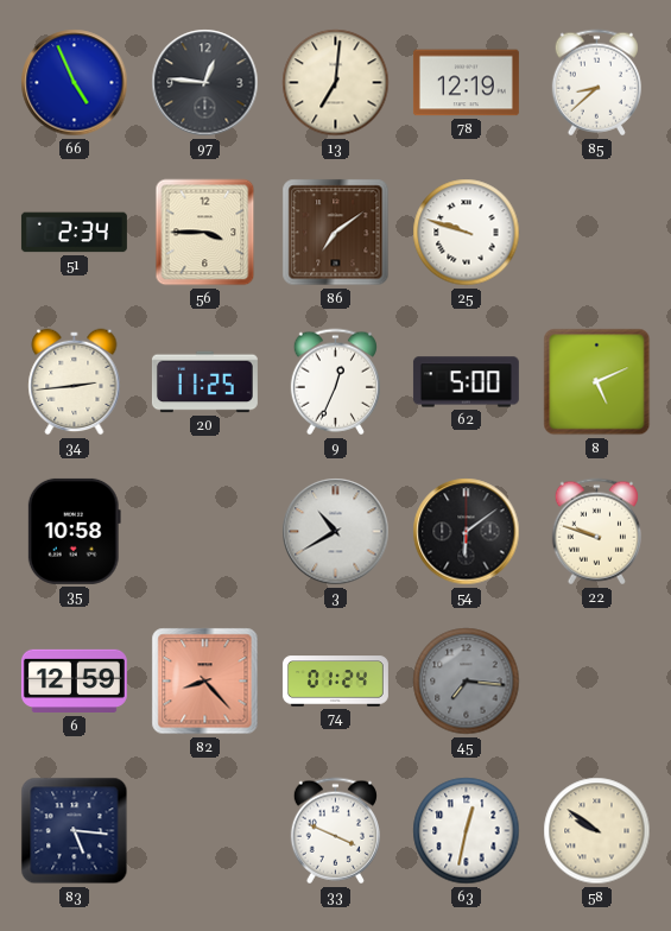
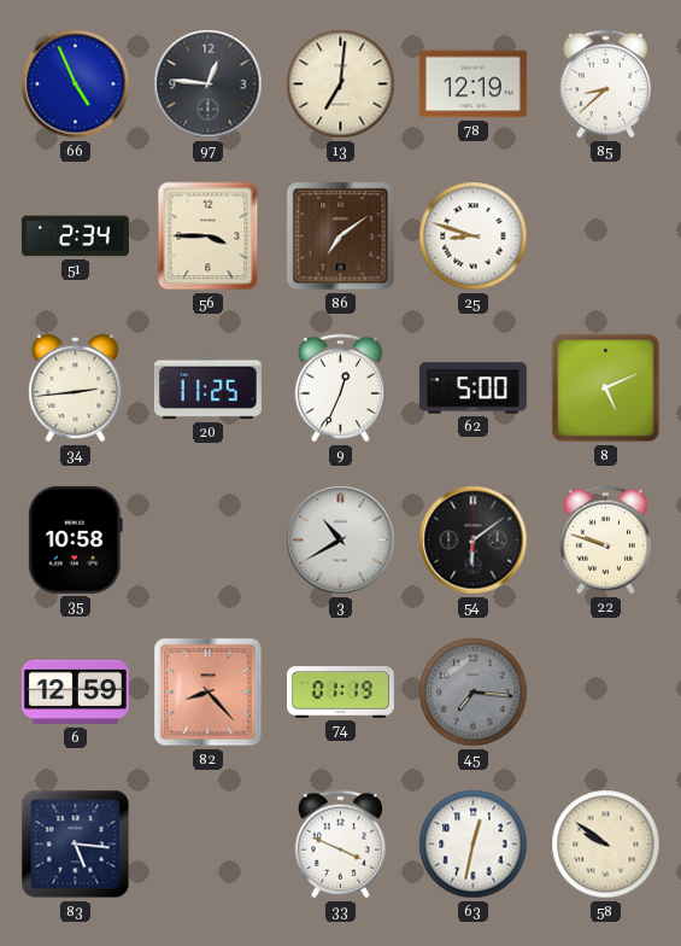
25: 9:48 -> 8:48 (474, 237)
74: 01:24 -> 01:19 (340, 693)
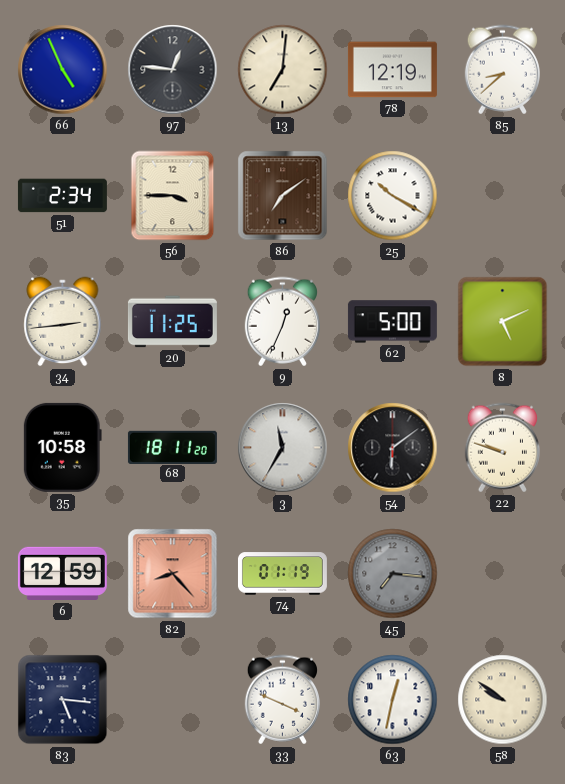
25: 8:48 -> 10:20 (393, 196)
68: none -> 18:11 (172, 447)
3: 10:40 -> 11:35 (283, 448)
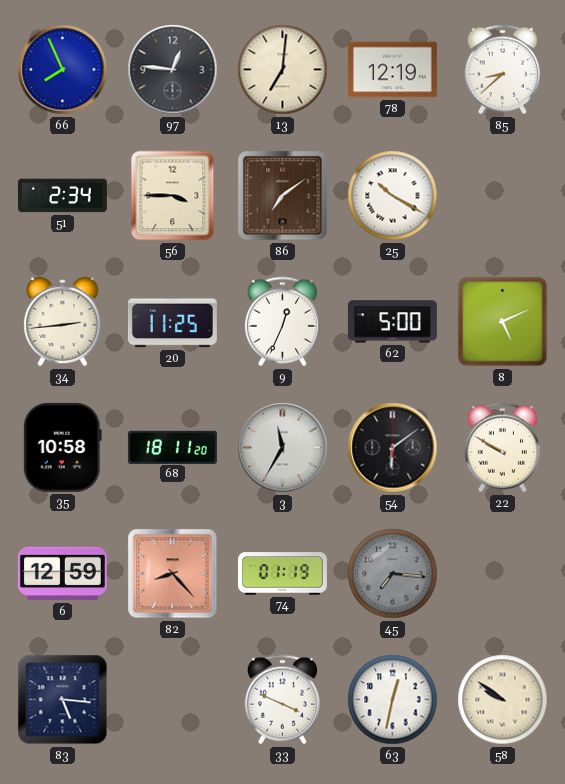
66: 4:56 -> 7:56 (63, 70)
22: 9:48 -> 9:50 (502, 448)
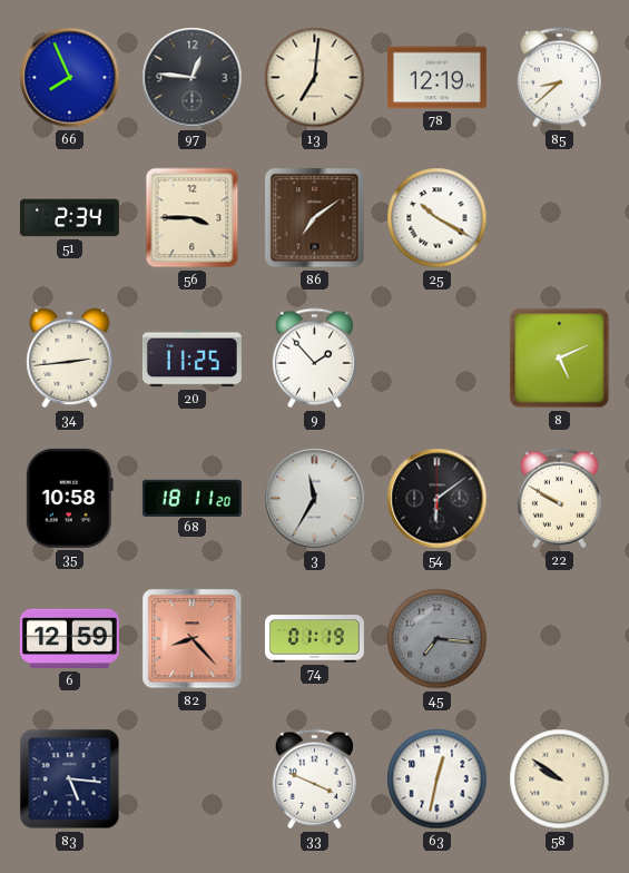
9: 12:34 -> 1:53 (314, 359)
62: 5:00 -> none (392, 322)
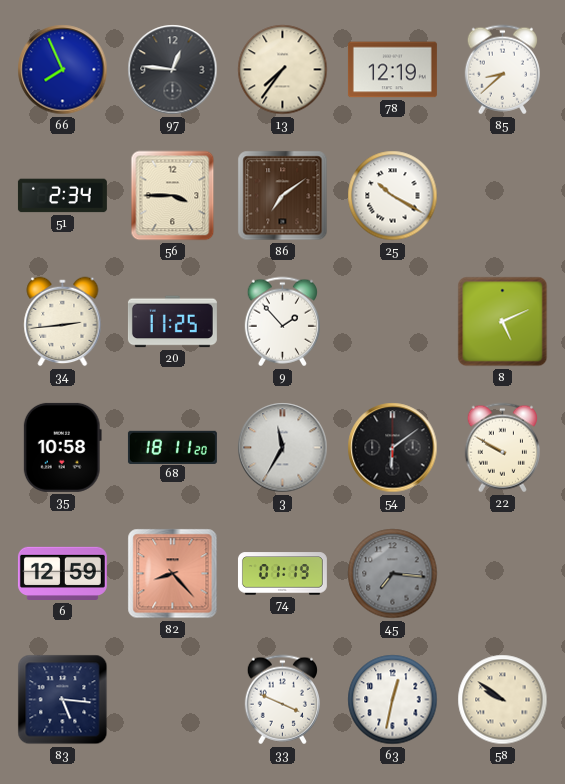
13: 7:01 -> 7:36 (283, 70)
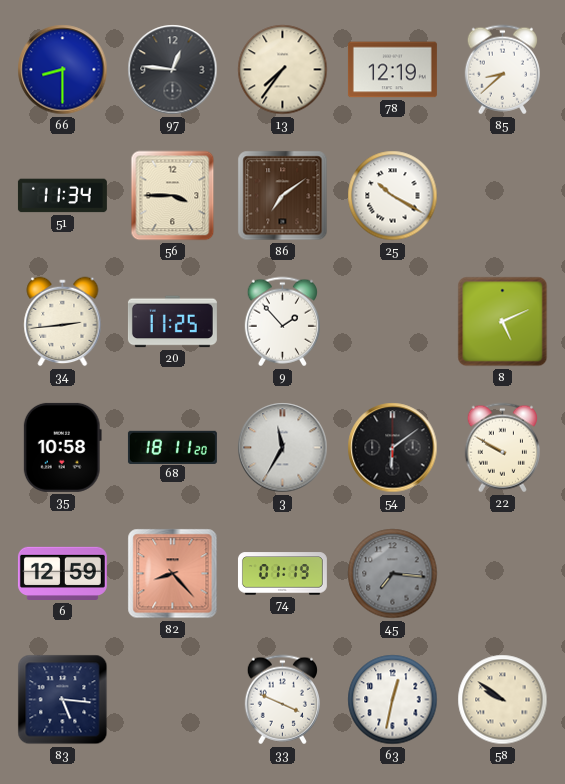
66: 7:56 -> 8:30 (63, 70)
51: 2:34 -> 11:34 (62, 196)
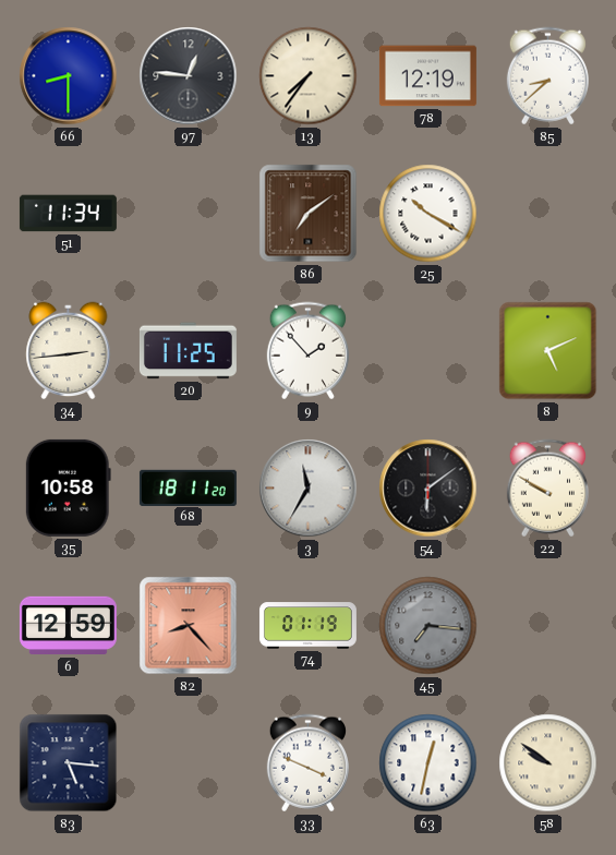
56: 3:45 -> none (173, 196)
